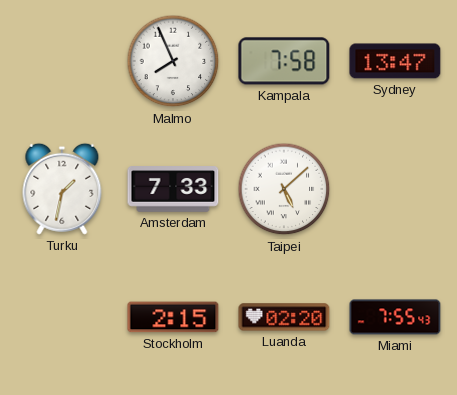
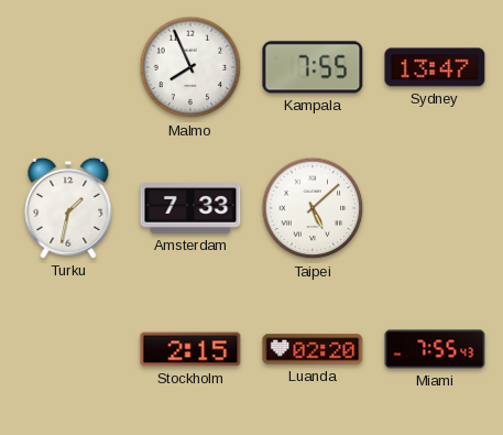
Kampala: 7:58 -> 7:55 (313, 67)
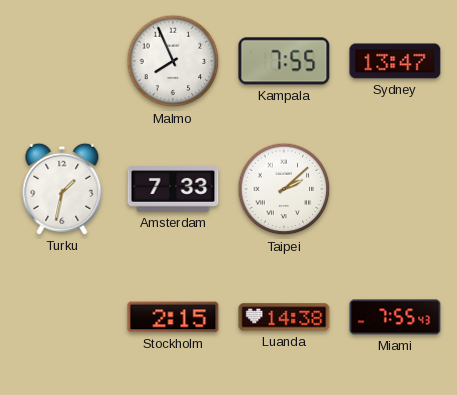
Taipei: 5:08 -> 2:08 (284, 189)
Luanda: 02:20 -> 14:38 (284, 317)
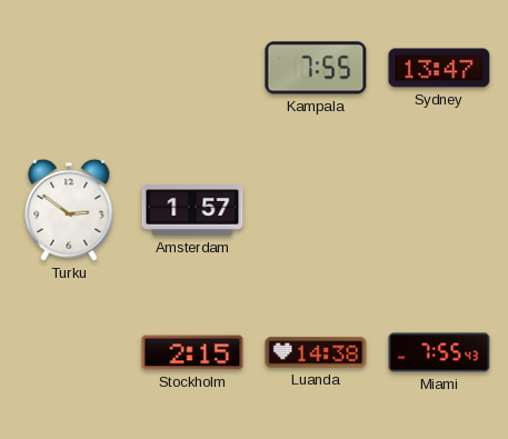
Malmo: 7:56 -> none (173, 61)
Turku: 1:32 -> 2:51 (69, 210)
Amsterdam: 7:33 -> 1:57 (192, 210)
Taipei: 2:08 -> none (284, 189)
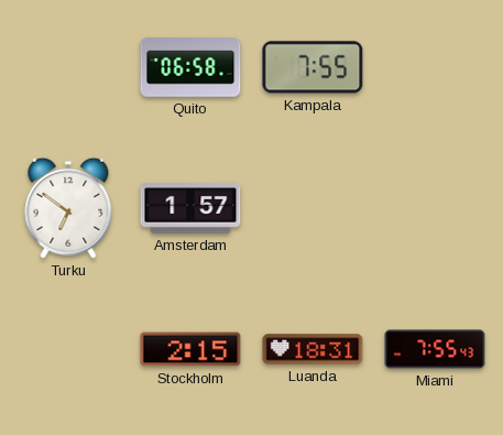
Quito: none -> 06:58 (190, 67)
Sydney: 13:47 -> none (439, 68)
Turku: 2:51 -> 6:51 (68, 208)
Luanda: 14:38 -> 18:31 (313, 349)
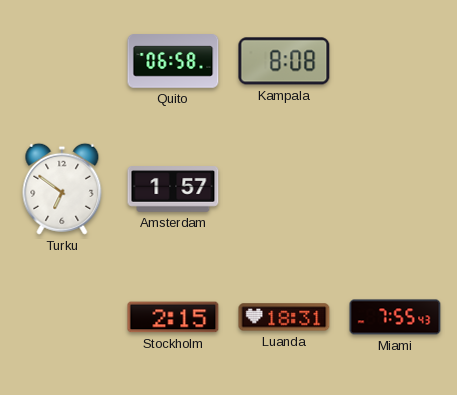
Kampala: 7:55 -> 8:08 (284, 61)
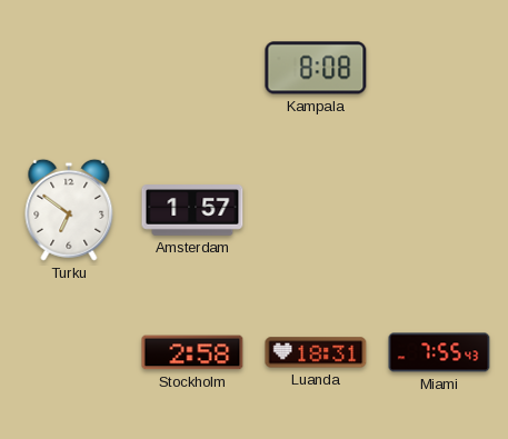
Quito: 06:58 -> none (173, 61)
Stockholm: 2:15 -> 2:58 (192, 352)
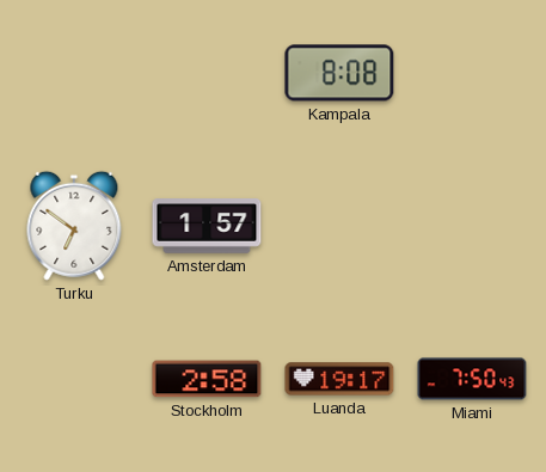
Luanda: 18:31 -> 19:17 (339, 379)
Miami: 7:55 -> 7:50 (472, 379)
